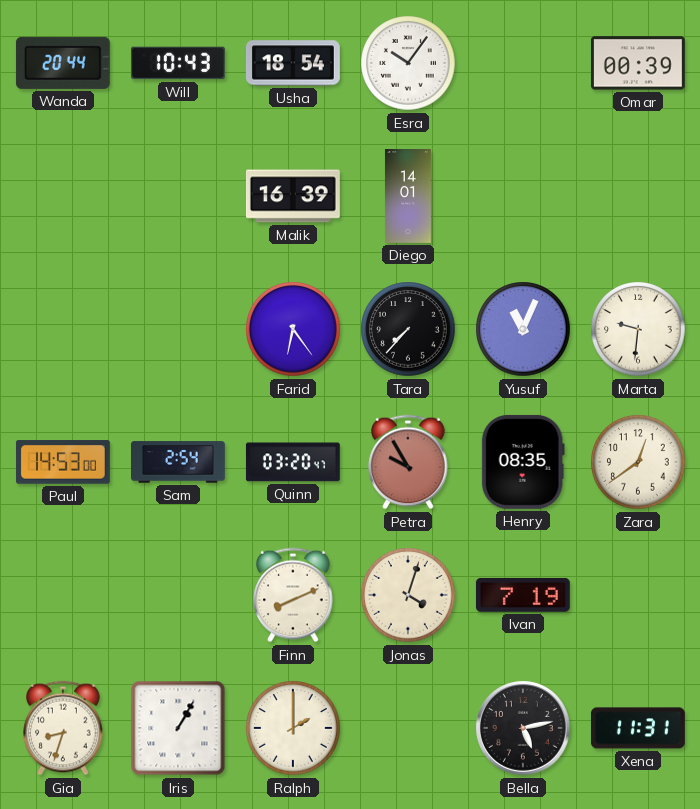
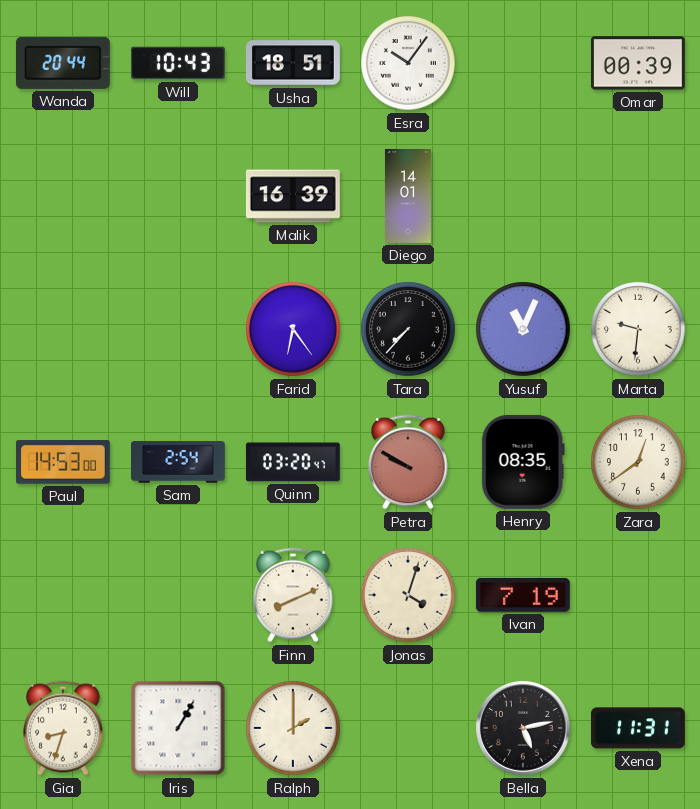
Usha: 18:54 -> 18:51 (293, 63)
Petra: 9:55 -> 9:50 (408, 462)
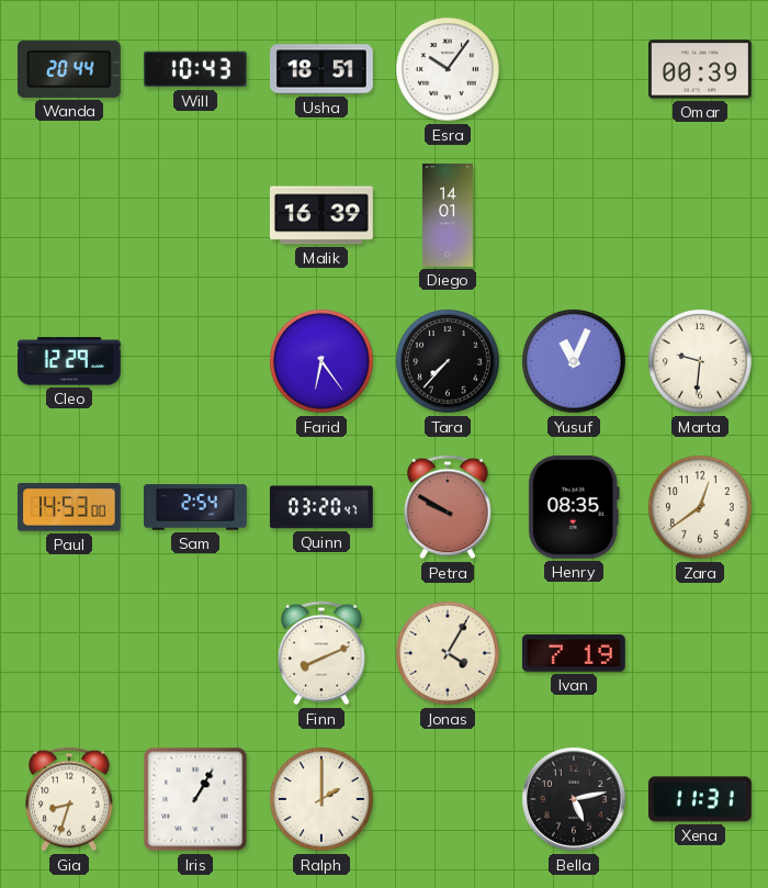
Cleo: none -> 12:29 (69, 361)
Jonas: 4:03 -> 4:05 (448, 653)
